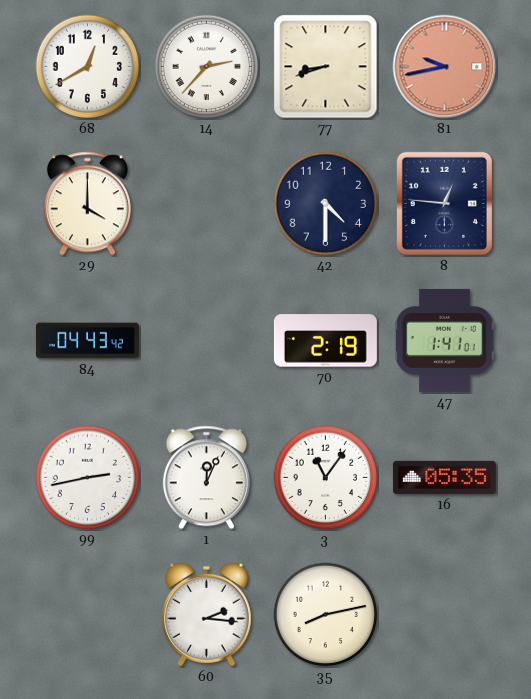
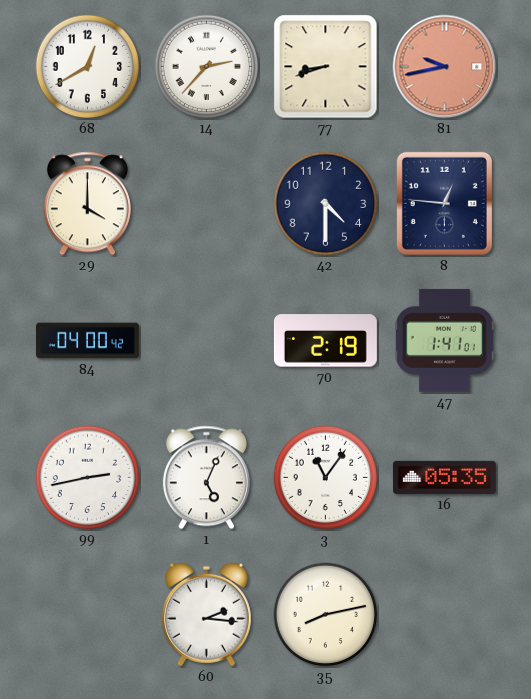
84: 04:43 -> 04:00 (87, 341)
1: 12:04 -> 5:04 (206, 478)
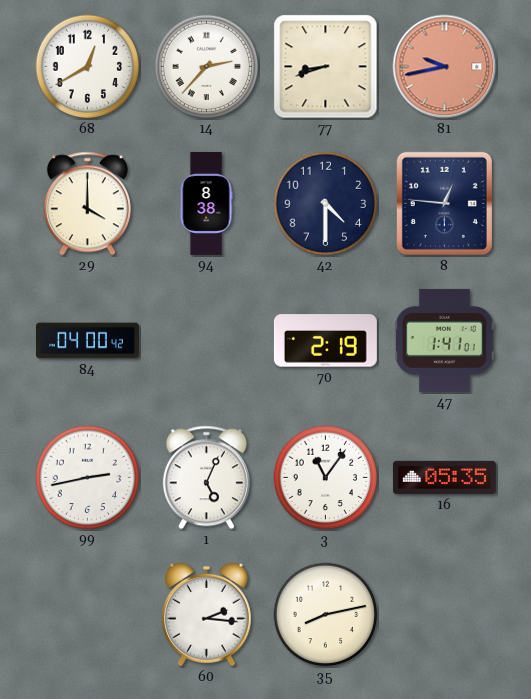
94: none -> 8:38 (206, 203)
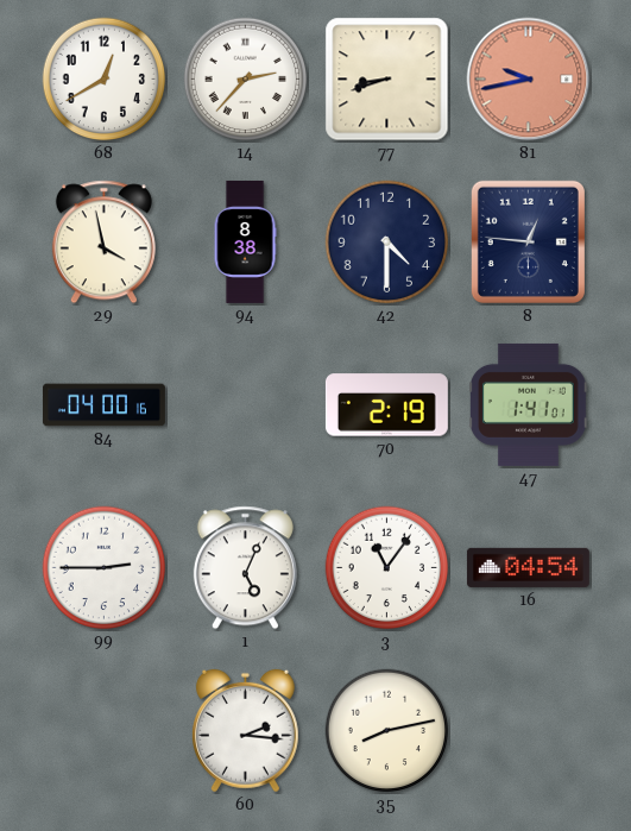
29: 4:00 -> 3:58 (103, 243)
84: 04:00:42 -> 04:00:16 (103, 405)
99: 2:43 -> 2:45 (105, 568)
16: 05:35 -> 04:54 (528, 567)
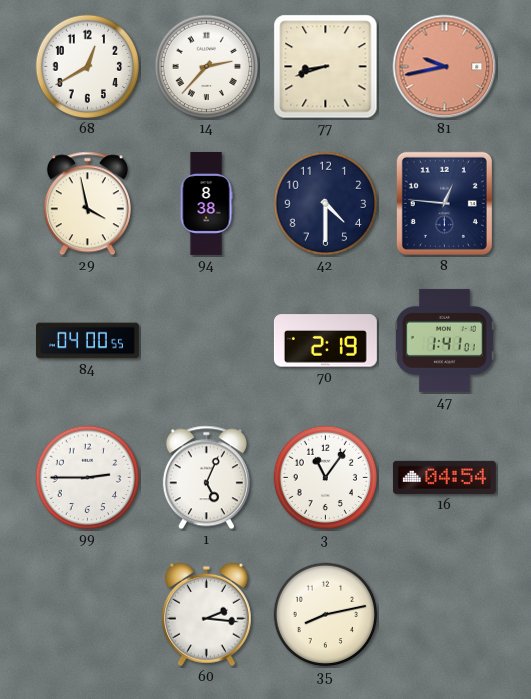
84: 04:00:16 -> 04:00:55 (87, 341)
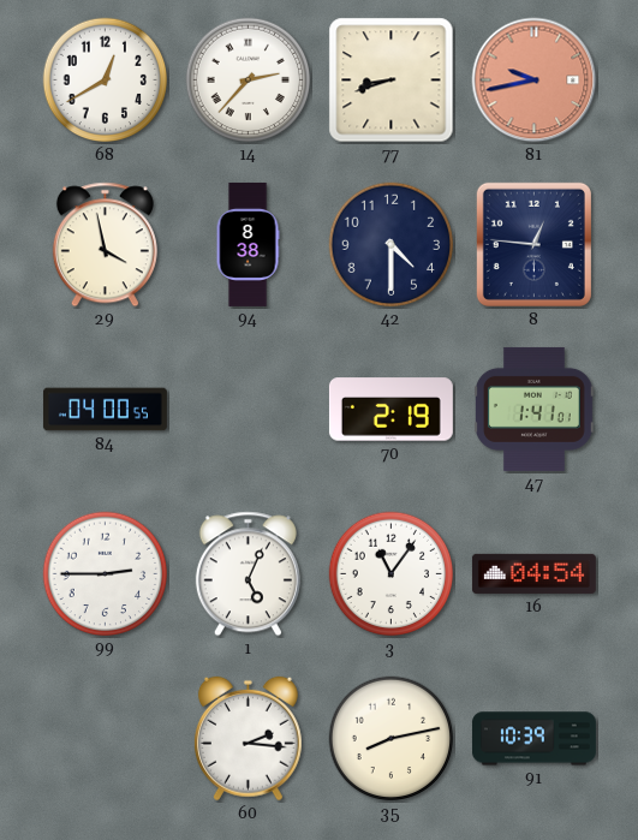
91: none -> 10:39 (533, 739)
